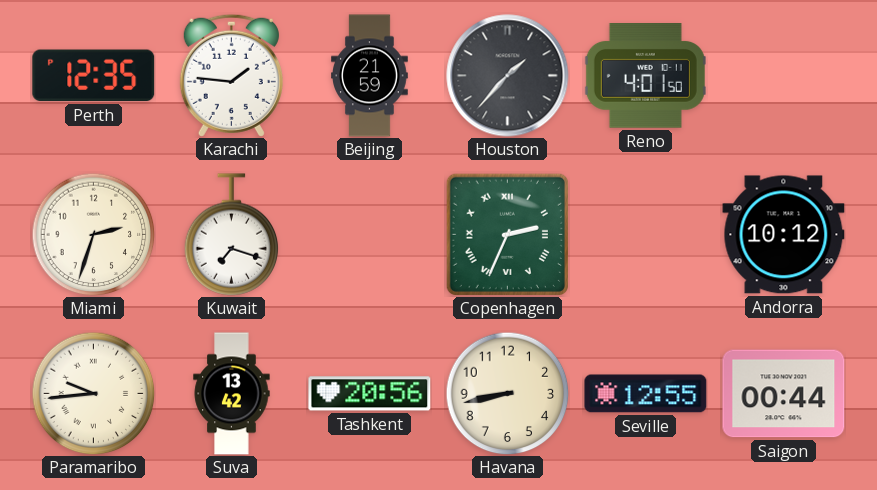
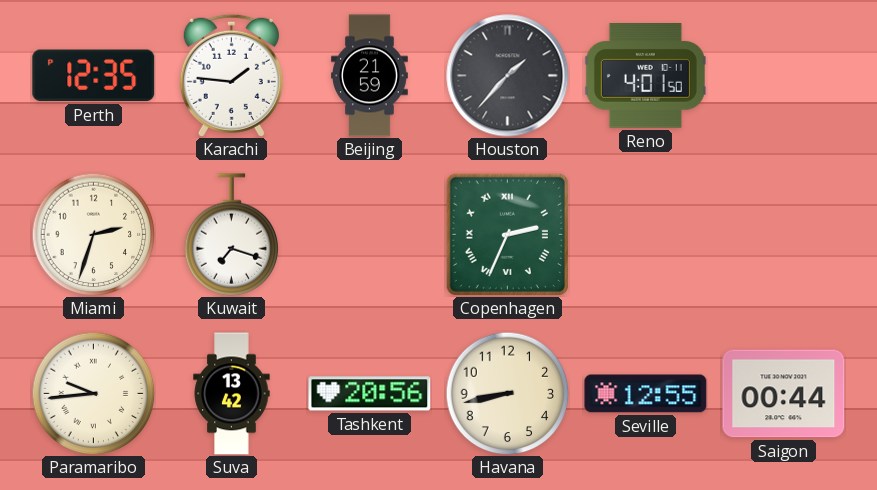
Andorra: 10:12 -> none (784, 235)
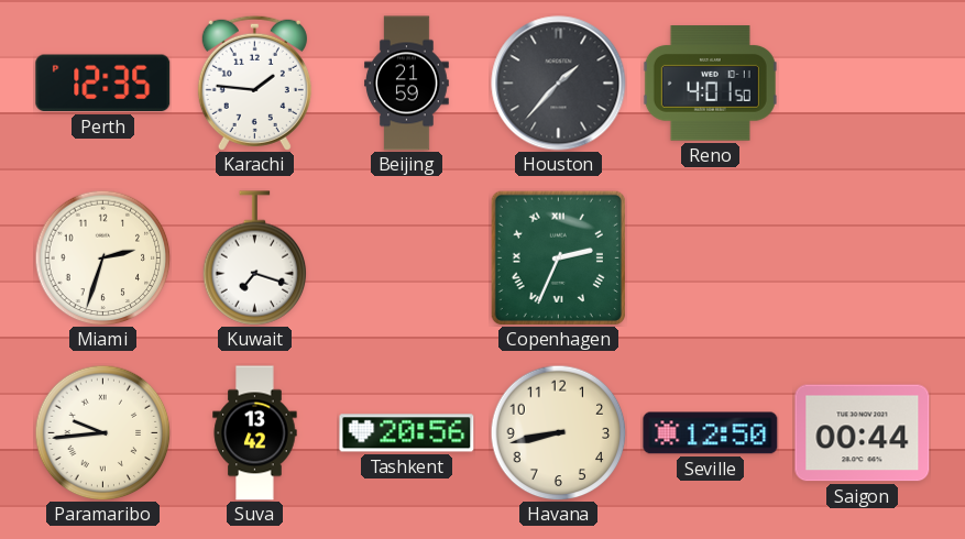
Seville: 12:55 -> 12:50 (711, 433)
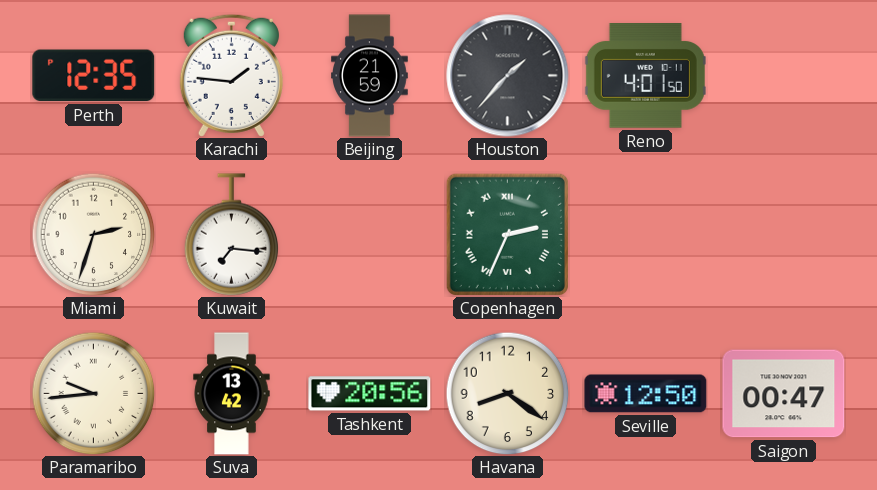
Kuwait: 7:18 -> 7:16 (232, 235)
Havana: 8:43 -> 8:21 (507, 393)
Saigon: 00:44 -> 00:47 (784, 394)
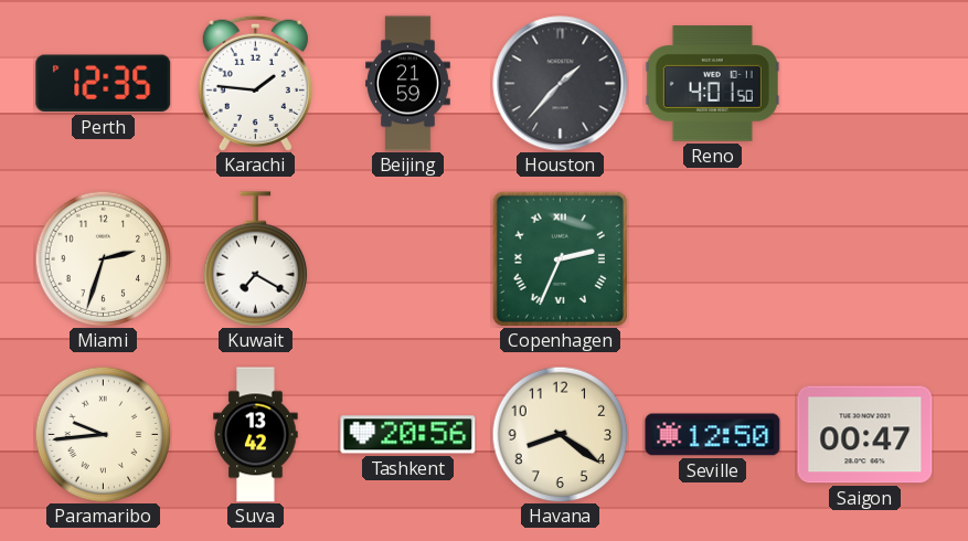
Kuwait: 7:16 -> 7:20 (256, 259)
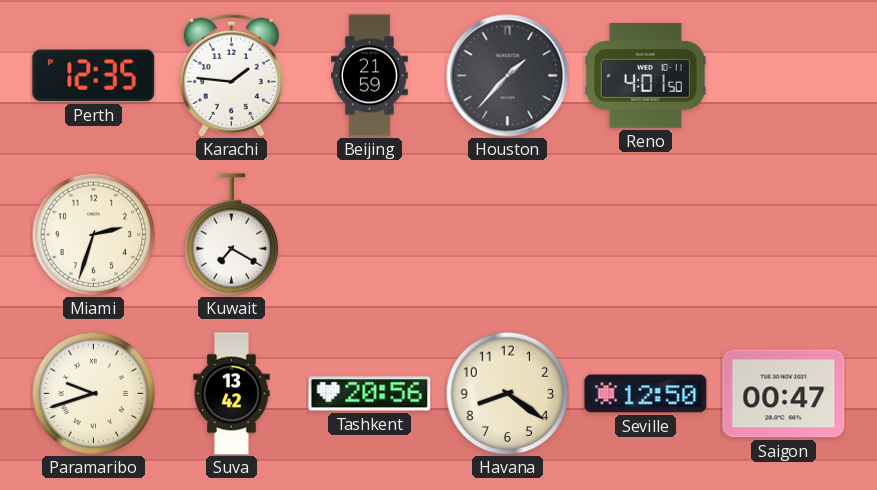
Copenhagen: 2:34 -> none (560, 258)
Paramaribo: 9:44 -> 9:42 (93, 393)
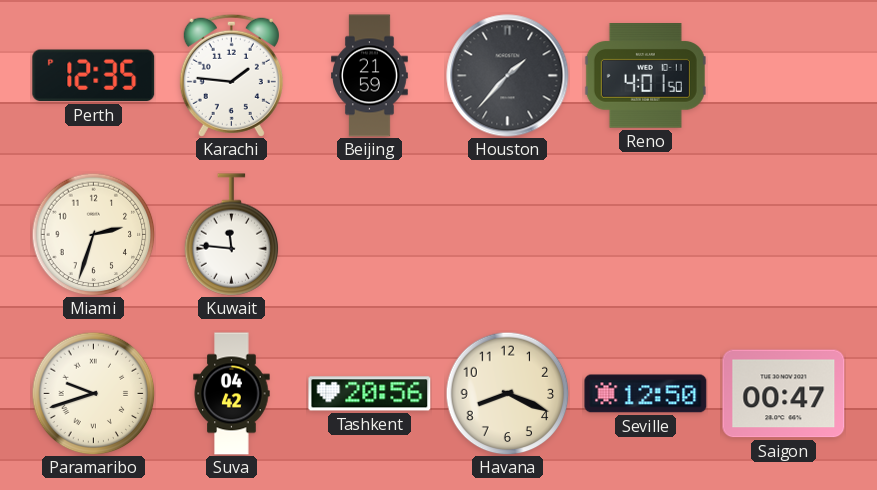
Kuwait: 7:20 -> 11:46 (232, 235)
Suva: 13:42 -> 04:42 (232, 394)
Havana: 8:21 -> 8:19 (507, 393)
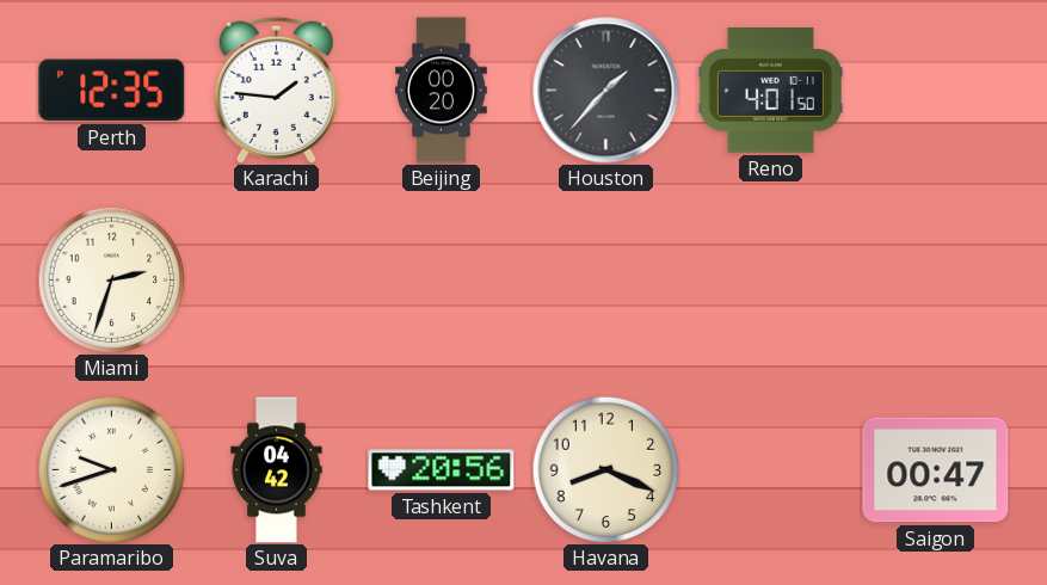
Beijing: 21:59 -> 00:20 (442, 91)
Kuwait: 11:46 -> none (232, 235)
Seville: 12:50 -> none (646, 394)
